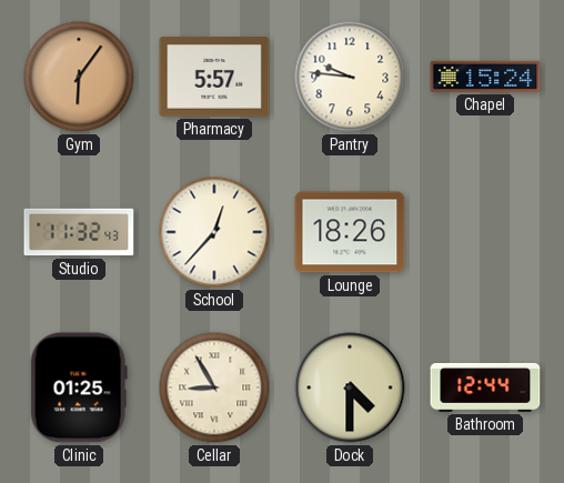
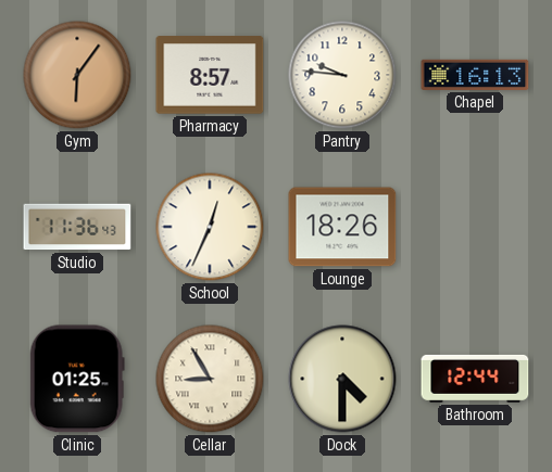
Pharmacy: 5:57 -> 8:57 (210, 75)
Chapel: 15:24 -> 16:13 (475, 75)
Studio: 11:32 -> 11:36 (77, 227)
School: 12:37 -> 12:34 (210, 227)
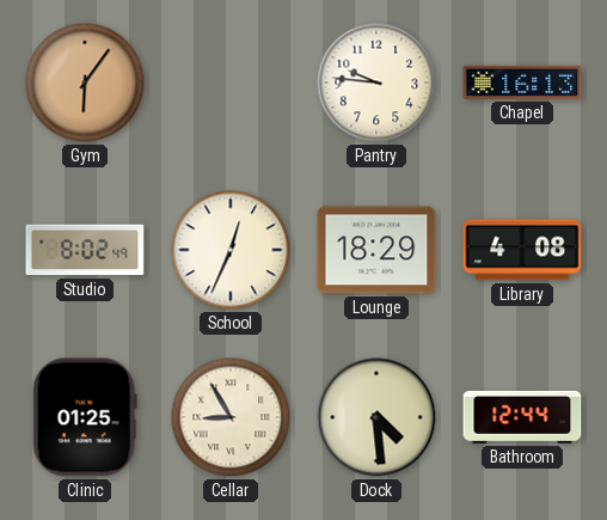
Pharmacy: 8:57 -> none (210, 75)
Studio: 11:36 -> 8:02 (85, 250)
Lounge: 18:26 -> 18:29 (376, 250)
Library: none -> 4:08 (522, 250)
Dock: 4:30 -> 4:29 (376, 417)
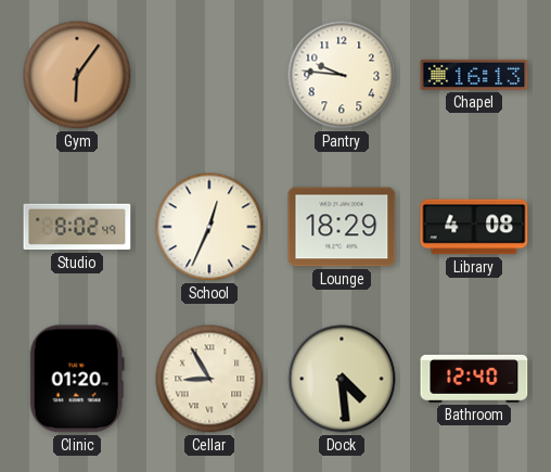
Clinic: 01:25 -> 01:20 (77, 379)
Bathroom: 12:44 -> 12:40 (474, 379)
